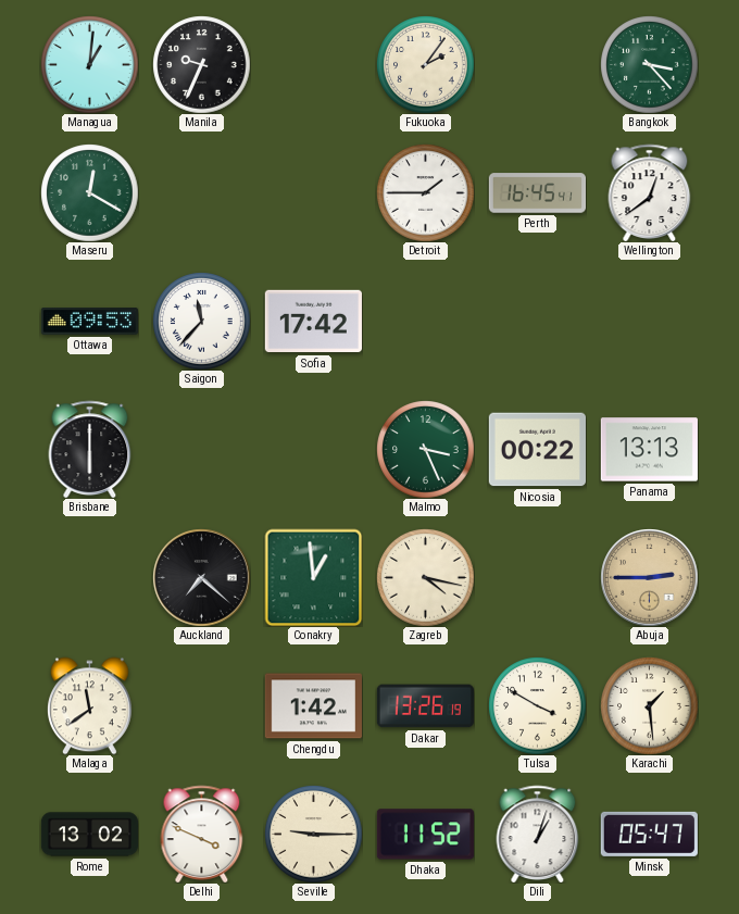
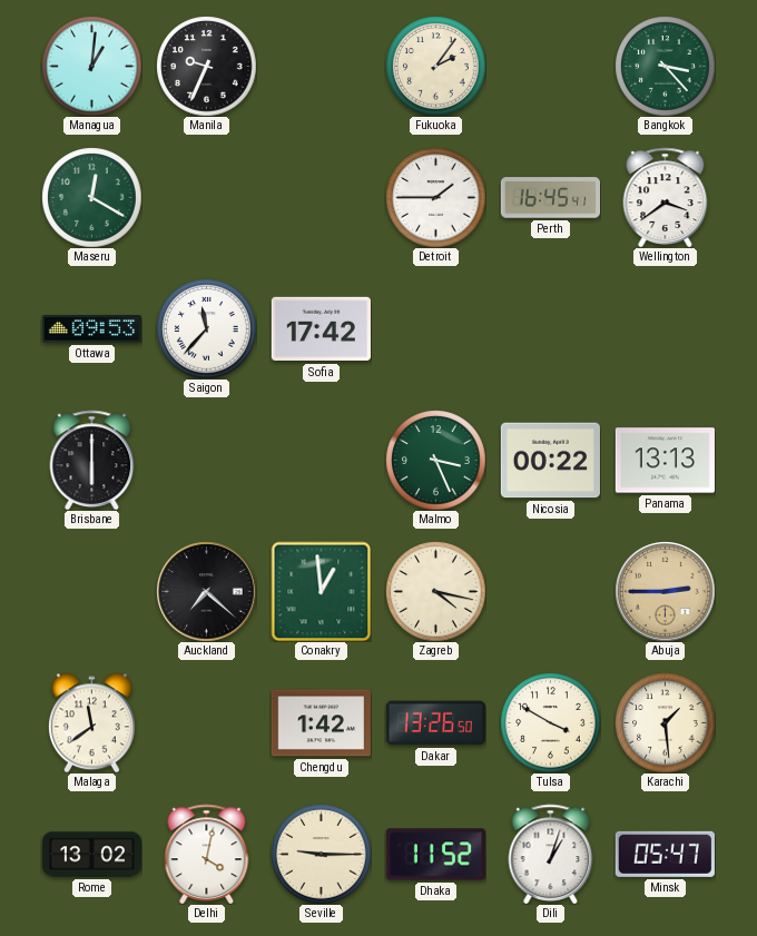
Wellington: 12:39 -> 3:39 (666, 197)
Dakar: 13:26:19 -> 13:26:50 (435, 723)
Delhi: 3:49 -> 4:02 (207, 854)
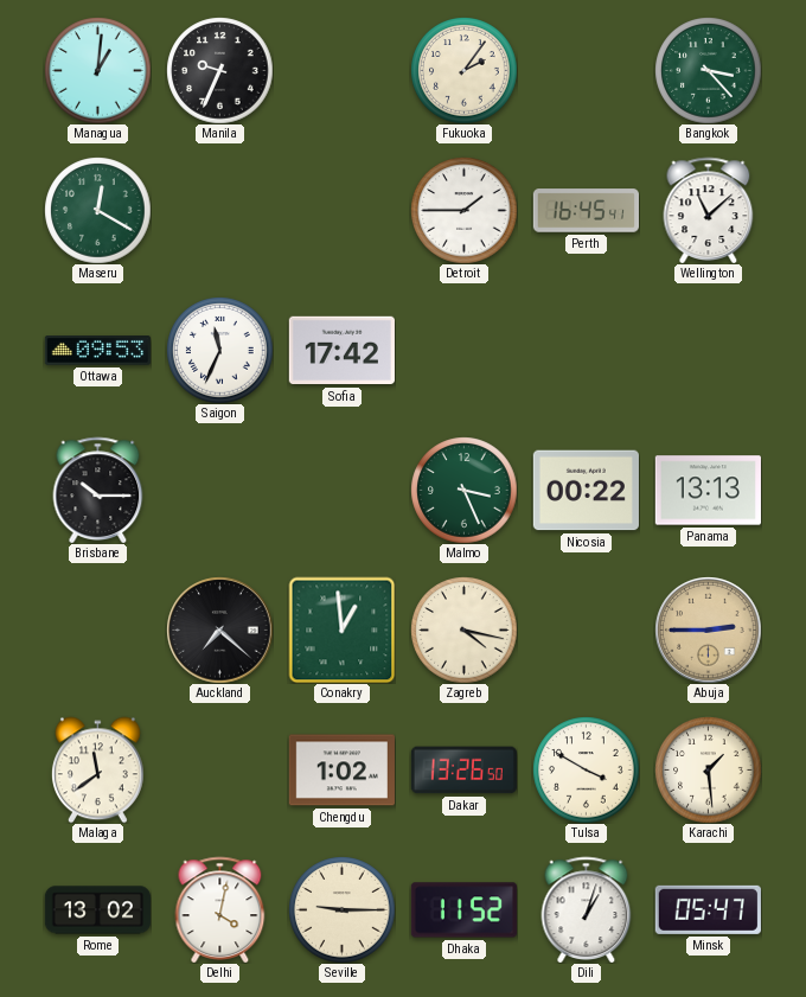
Wellington: 3:39 -> 11:08 (709, 210)
Saigon: 11:37 -> 11:34 (219, 350)
Brisbane: 6:00 -> 10:15 (98, 490)
Chengdu: 1:42 -> 1:02 (341, 771)
